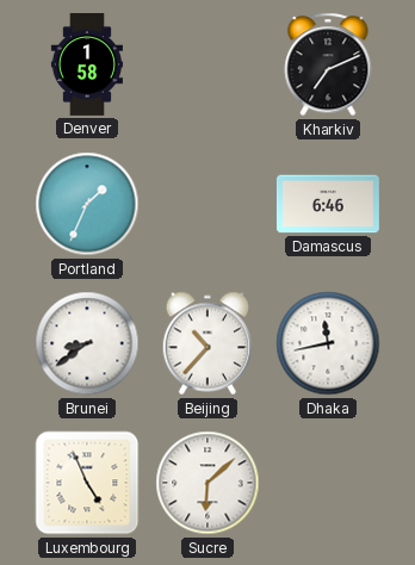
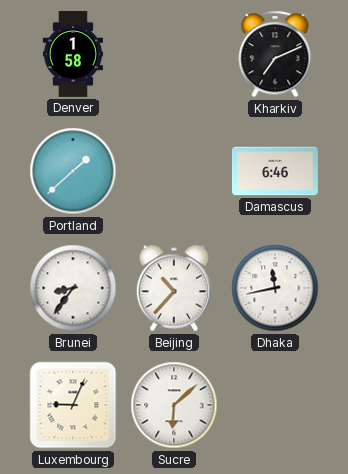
Portland: 1:34 -> 1:38 (73, 171)
Brunei: 8:39 -> 8:36 (73, 288)
Luxembourg: 4:56 -> 9:04 (73, 405)
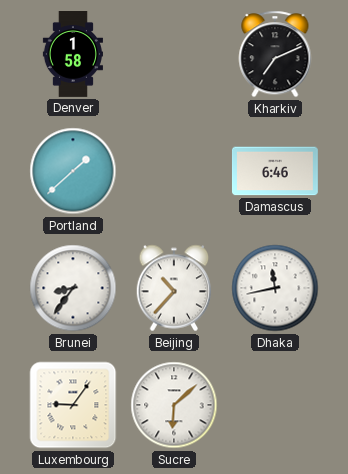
Luxembourg: 9:04 -> 9:06 (73, 405)
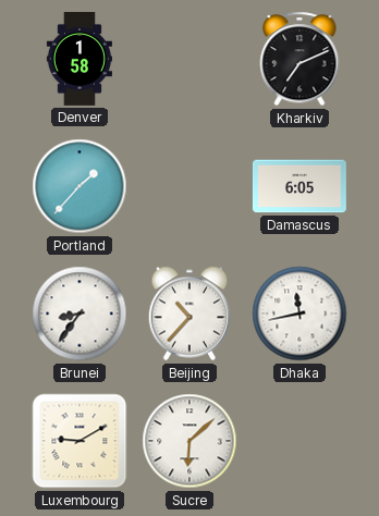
Portland: 1:38 -> 1:37 (80, 186)
Damascus: 6:46 -> 6:05 (299, 186)
Luxembourg: 9:06 -> 9:10 (80, 441)
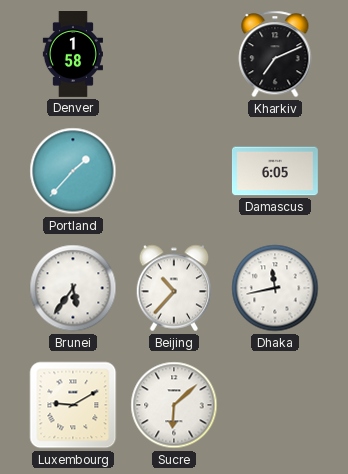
Brunei: 8:36 -> 5:36 (73, 288)
